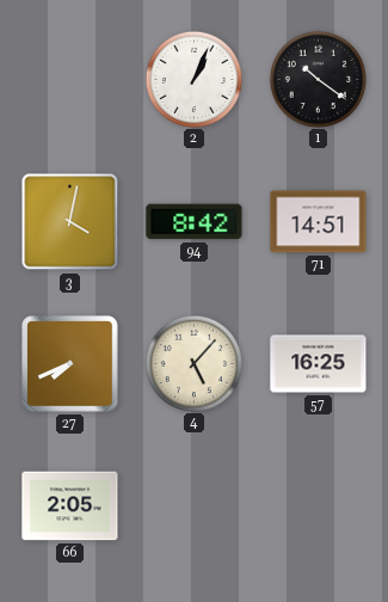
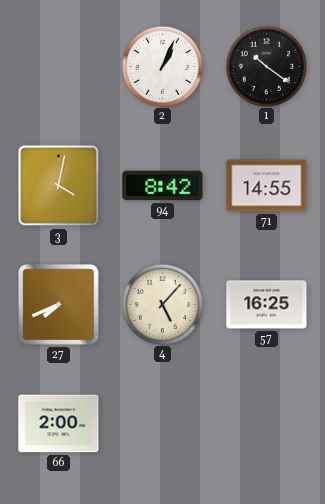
71: 14:51 -> 14:55 (267, 186)
66: 2:05 -> 2:00 (59, 424)
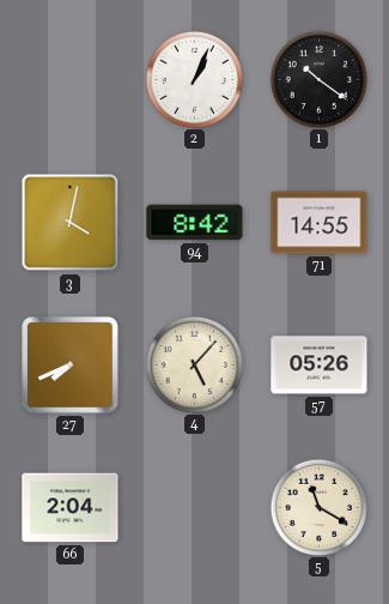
57: 16:25 -> 05:26 (320, 366)
66: 2:00 -> 2:04 (71, 508)
5: none -> 11:20 (318, 507)
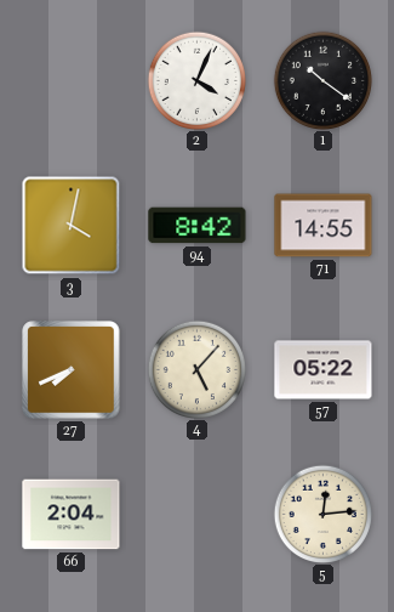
2: 1:04 -> 4:04 (196, 80)
57: 05:26 -> 05:22 (324, 370)
5: 11:20 -> 12:14 (322, 514)
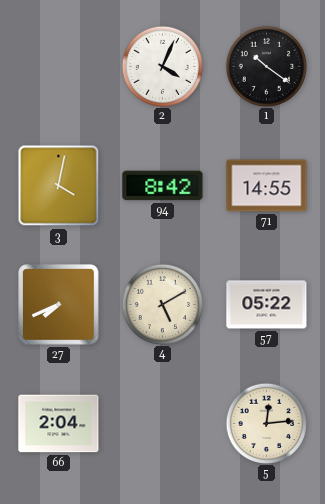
4: 5:07 -> 5:10 (162, 304)
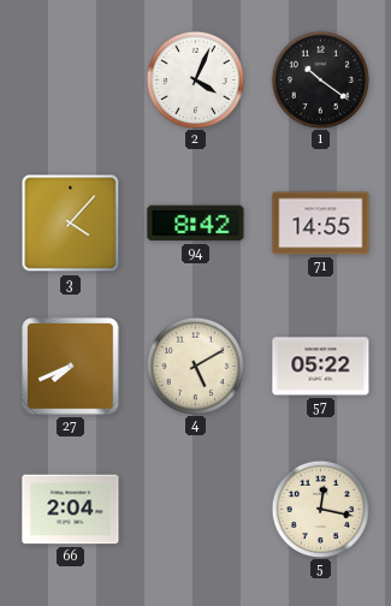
3: 4:02 -> 4:07 (71, 224)
5: 12:14 -> 12:17 (320, 509)
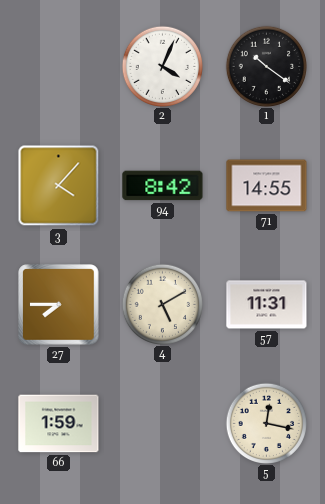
27: 7:41 -> 7:45 (59, 305)
57: 05:22 -> 11:31 (267, 305)
66: 2:04 -> 1:59 (59, 424)
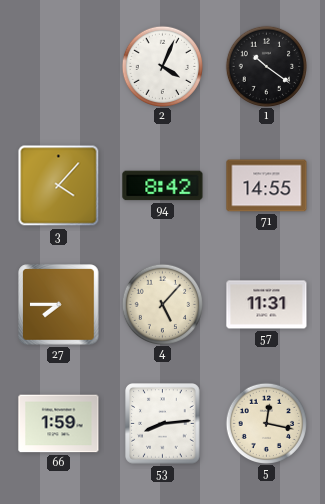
4: 5:10 -> 5:07 (162, 304)
53: none -> 8:14 (163, 424)
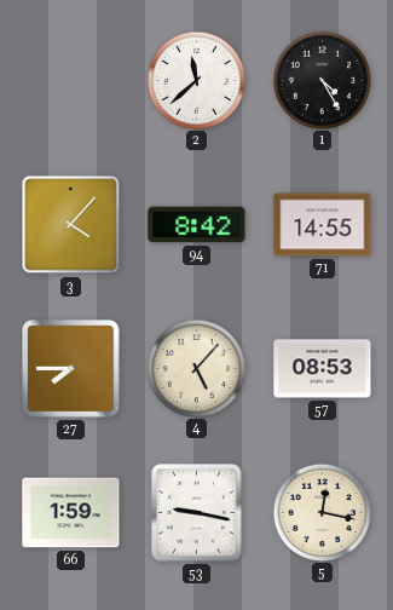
2: 4:04 -> 11:38 (196, 80)
1: 10:21 -> 4:25 (322, 80)
57: 11:31 -> 08:53 (323, 369)
53: 8:14 -> 9:17 (197, 513)
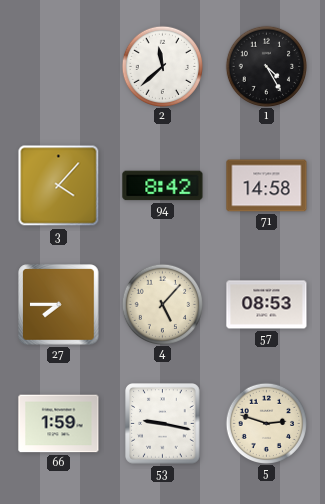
71: 14:55 -> 14:58 (267, 186)
5: 12:17 -> 2:48 (266, 423)
